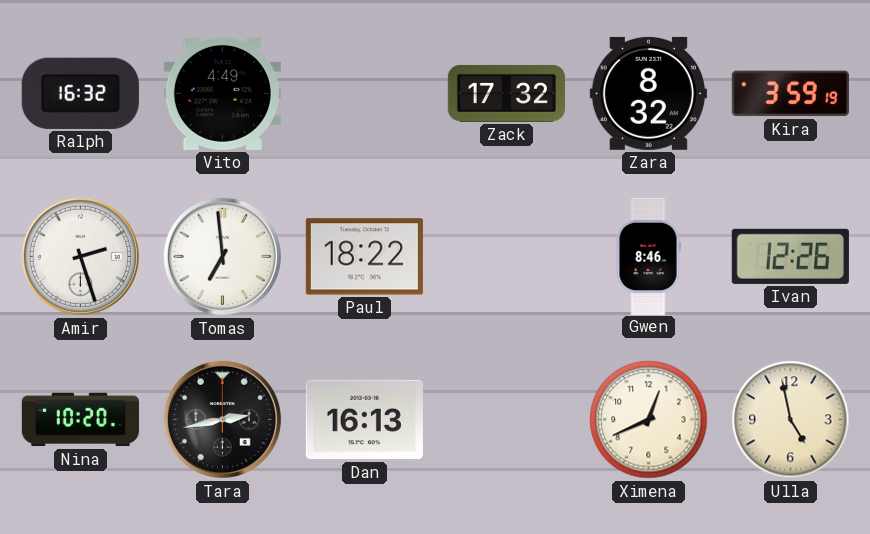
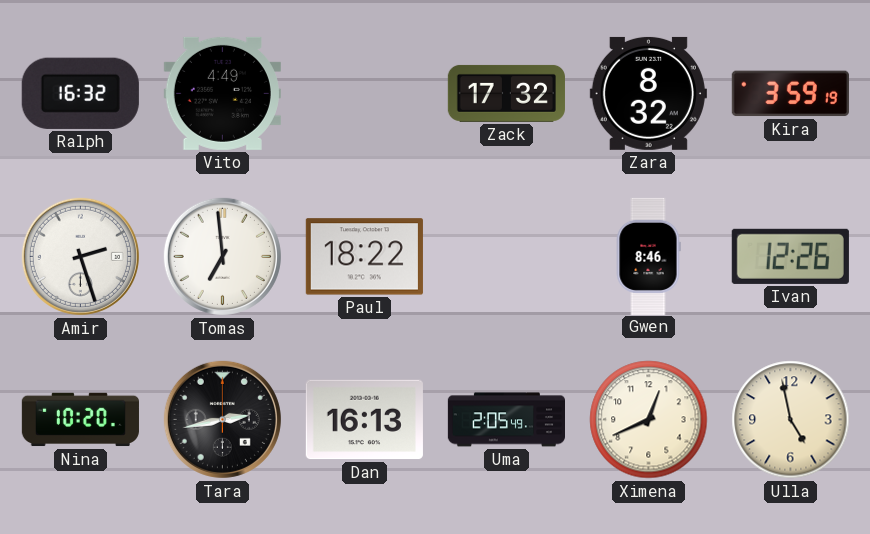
Uma: none -> 2:05 (506, 420)
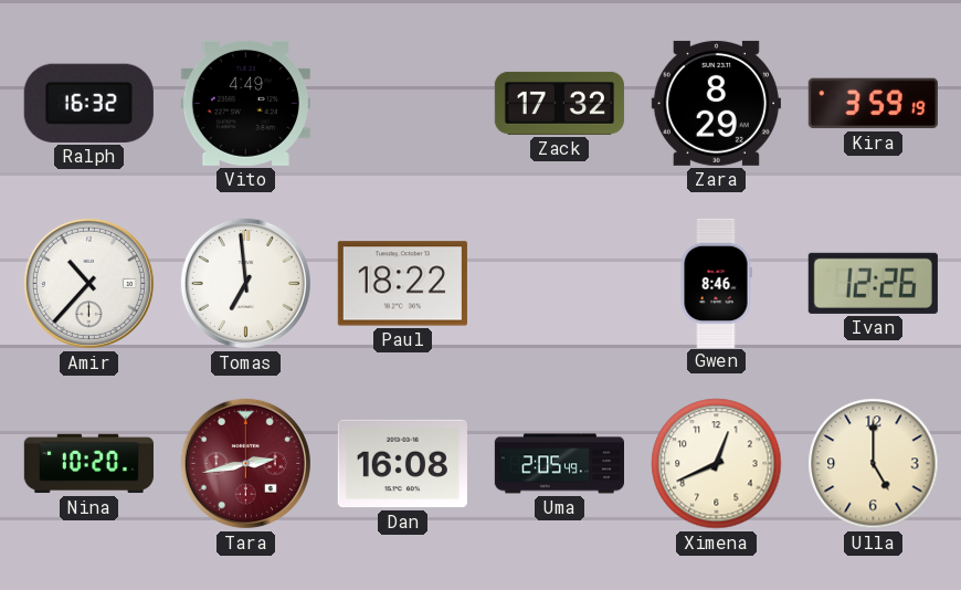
Zara: 8:32 -> 8:29 (716, 103)
Amir: 2:27 -> 10:37 (88, 283)
Tara dial: black -> burgundy (245, 463)
Dan: 16:13 -> 16:08 (402, 464)
Ulla: 4:58 -> 5:00 (874, 464)
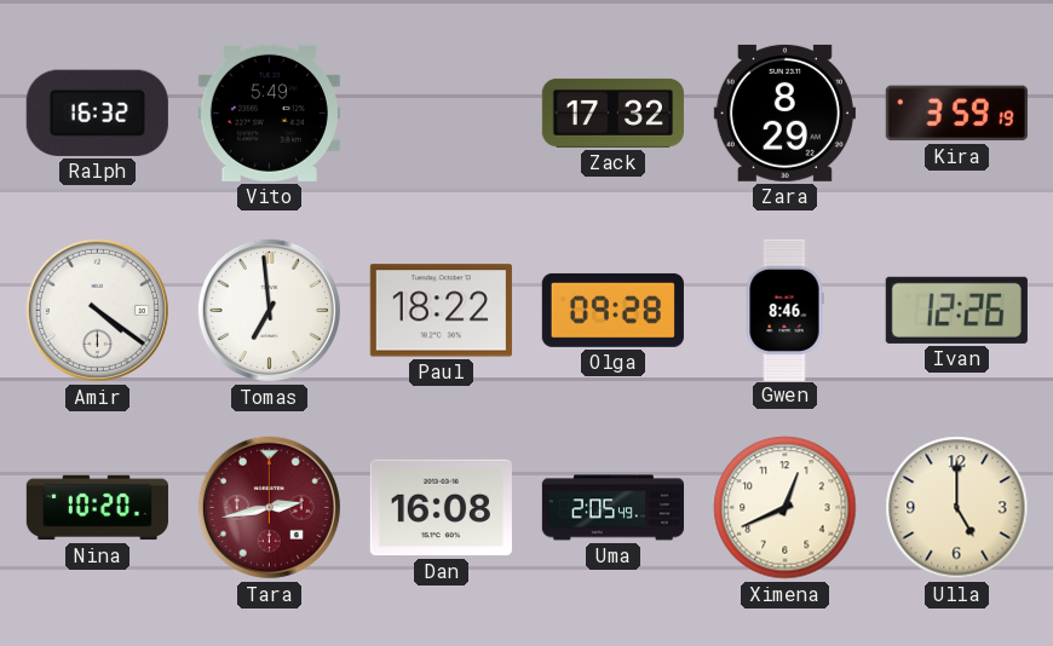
Vito: 4:49 -> 5:49 (269, 113)
Amir: 10:37 -> 4:21 (97, 310)
Olga: none -> 09:28 (612, 310)
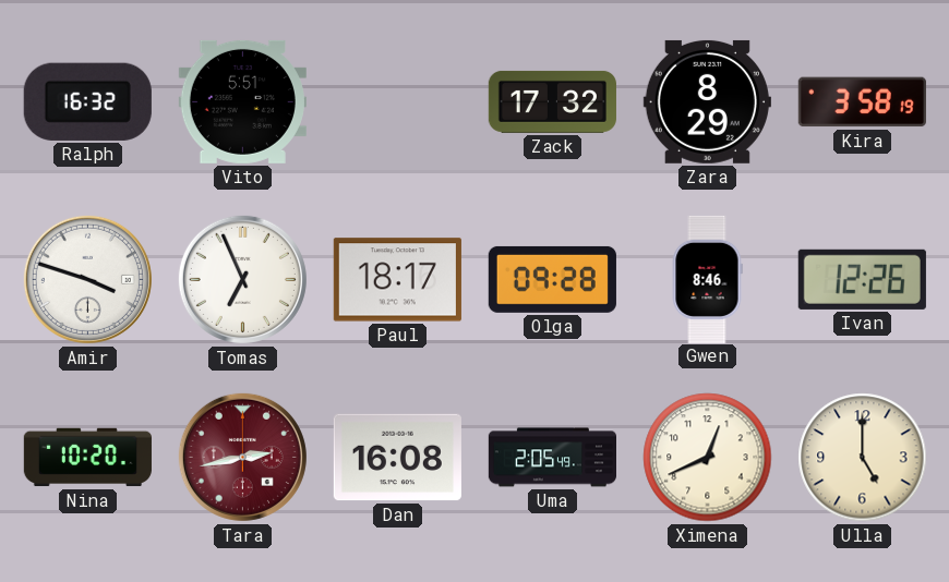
Vito: 5:49 -> 5:51 (242, 101)
Kira: 3:59 -> 3:58 (862, 102)
Amir: 4:21 -> 3:48 (87, 279)
Tomas: 6:59 -> 6:56 (242, 279)
Paul: 18:22 -> 18:17 (397, 280)
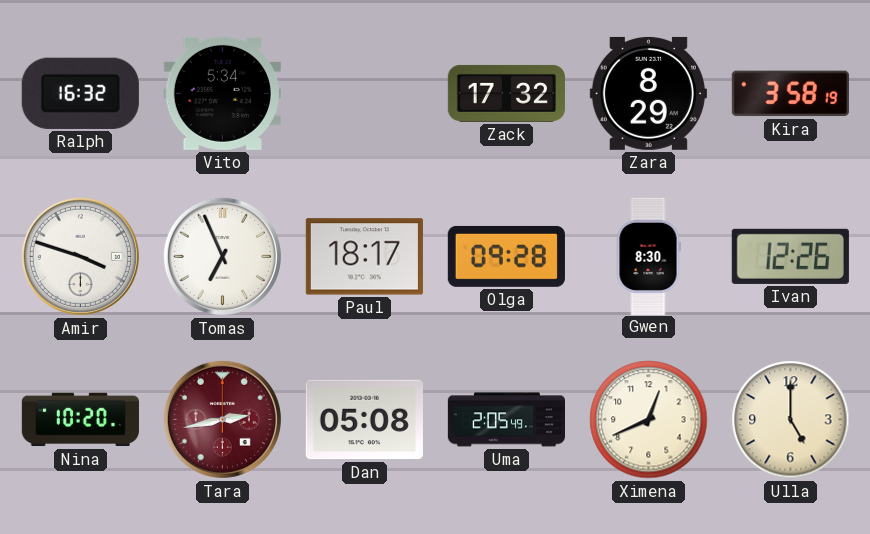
Vito: 5:51 -> 5:34 (222, 93)
Gwen: 8:46 -> 8:30 (648, 256)
Dan: 16:08 -> 05:08 (364, 420)
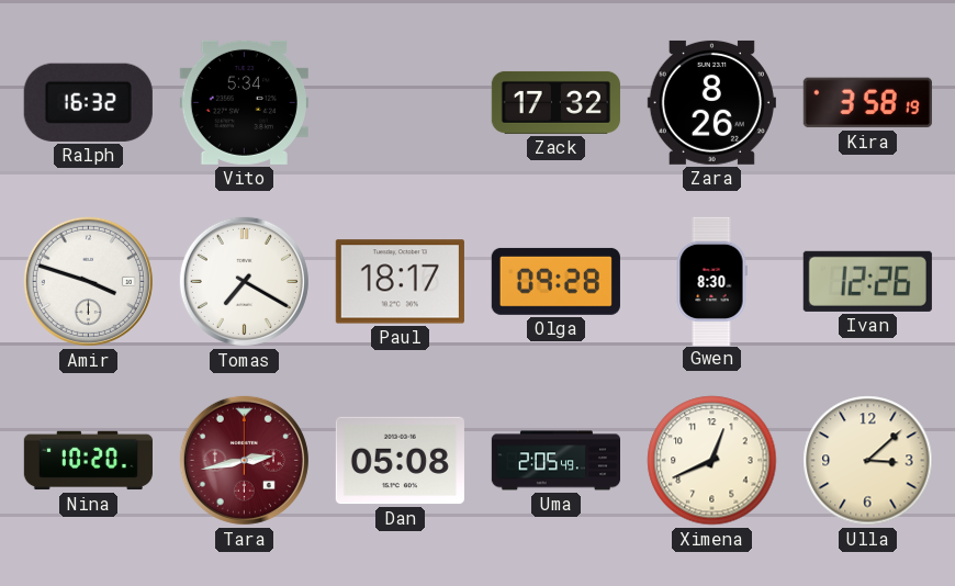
Zara: 8:29 -> 8:26 (711, 102)
Tomas: 6:56 -> 7:20 (244, 281)
Ulla: 5:00 -> 3:08 (868, 461)
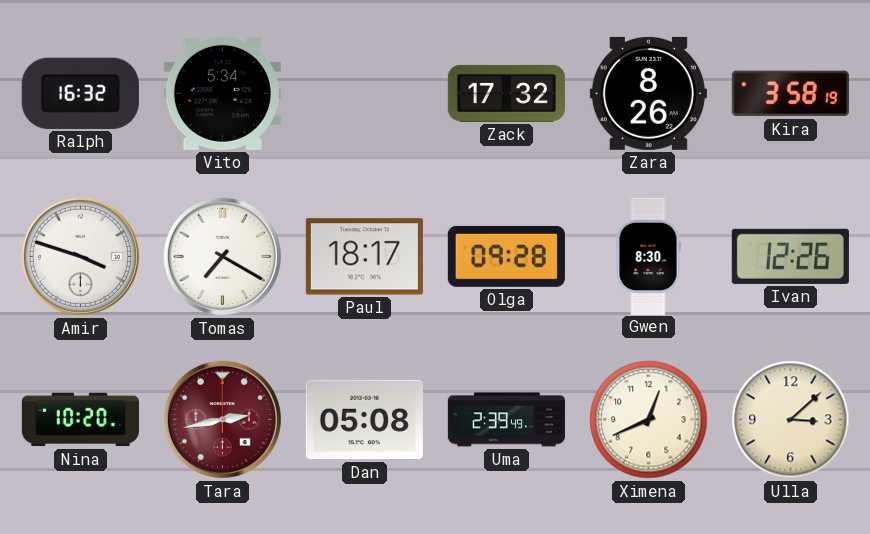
Uma: 2:05 -> 2:39 (506, 420)
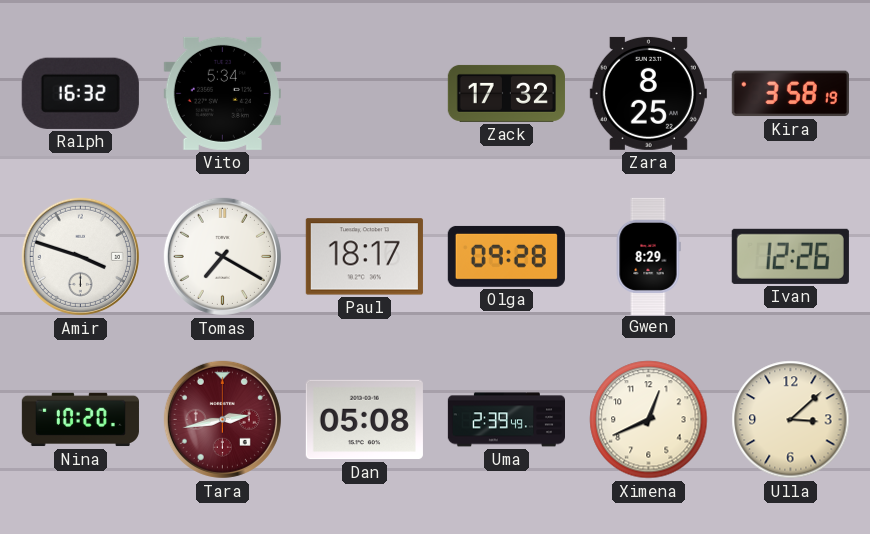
Zara: 8:26 -> 8:25 (648, 93)
Gwen: 8:30 -> 8:29 (648, 256)
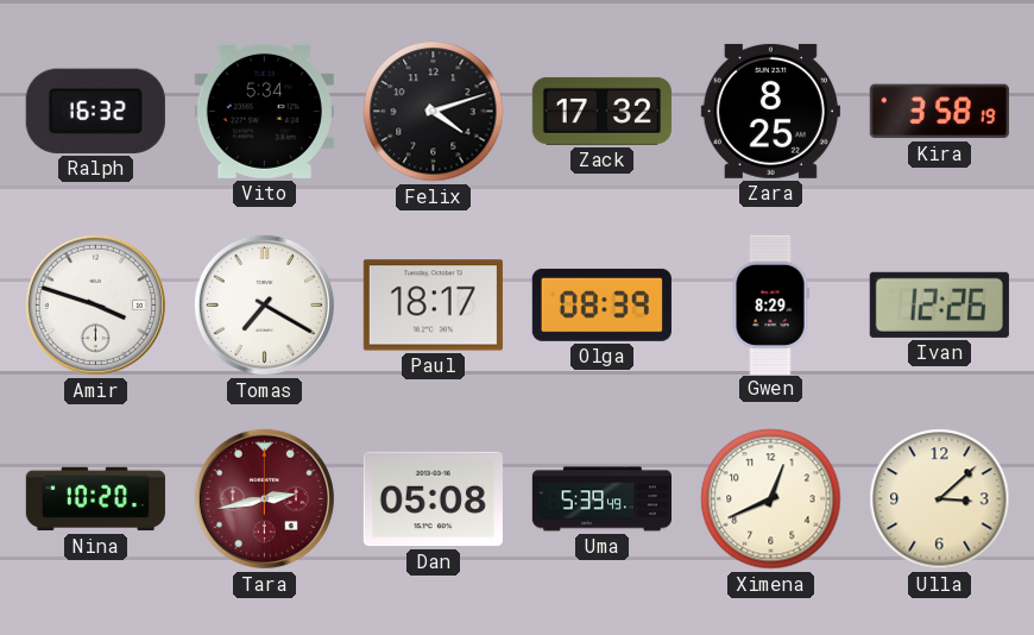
Felix: none -> 4:12 (434, 112)
Olga: 09:28 -> 08:39 (601, 304)
Uma: 2:39 -> 5:39 (601, 499)
